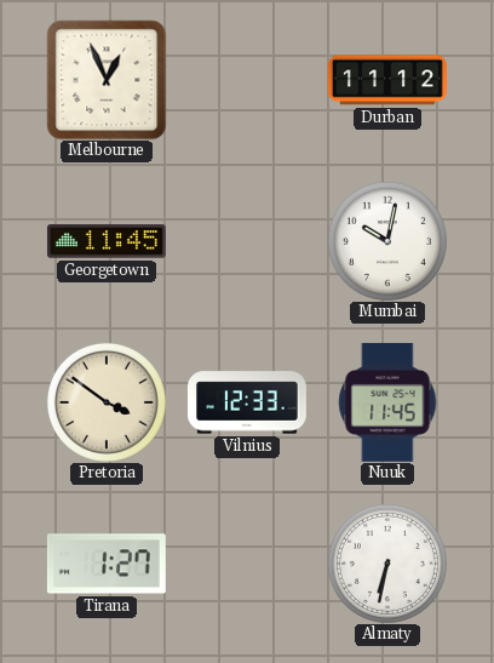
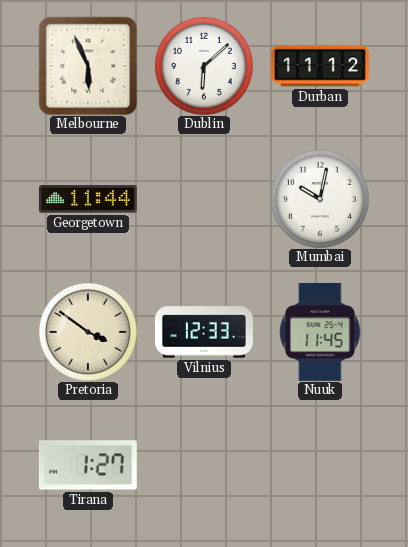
Melbourne: 12:56 -> 5:56 (88, 66)
Dublin: none -> 6:08 (204, 66)
Georgetown: 11:45 -> 11:44 (88, 199)
Almaty: 6:32 -> none (387, 564)
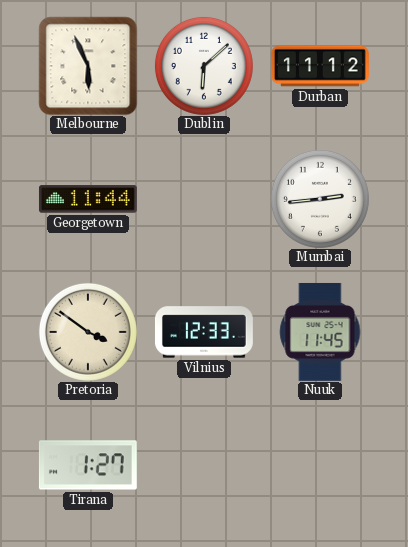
Mumbai: 10:02 -> 2:44 (320, 199)
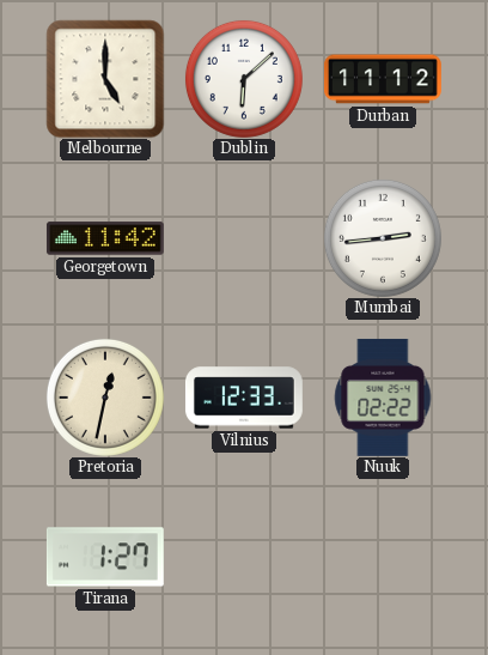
Melbourne: 5:56 -> 5:00 (105, 79)
Georgetown: 11:44 -> 11:42 (105, 238)
Pretoria: 3:51 -> 12:32 (105, 398)
Nuuk: 11:45 -> 02:22 (383, 398)
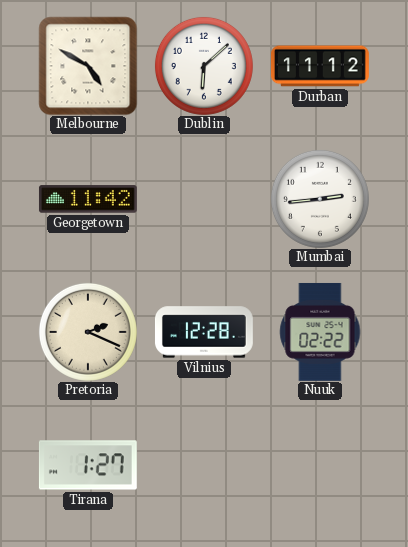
Melbourne: 5:00 -> 4:50 (88, 66)
Pretoria: 12:32 -> 2:19 (88, 332)
Vilnius: 12:33 -> 12:28 (204, 332)
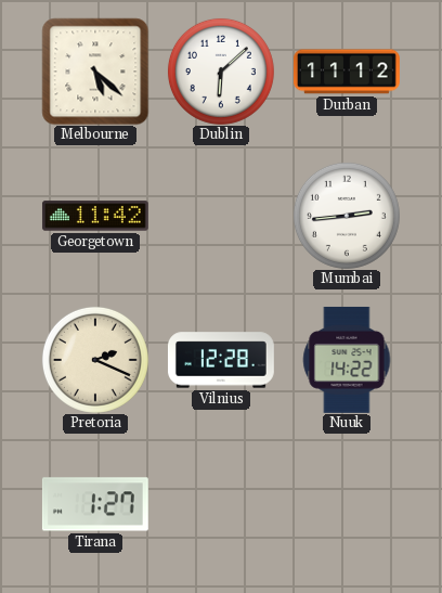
Melbourne: 4:50 -> 5:22 (95, 72)
Nuuk: 02:22 -> 14:22 (347, 360)
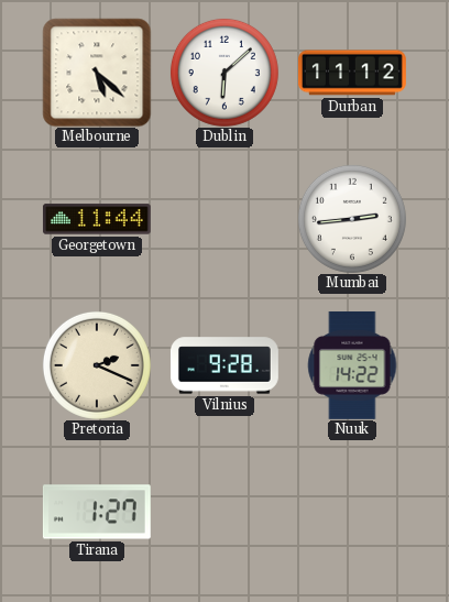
Georgetown: 11:42 -> 11:44 (97, 219)
Vilnius: 12:28 -> 9:28 (225, 365)
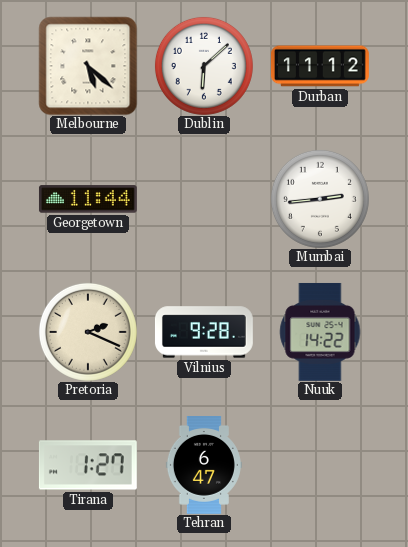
Tehran: none -> 6:47 (204, 466)
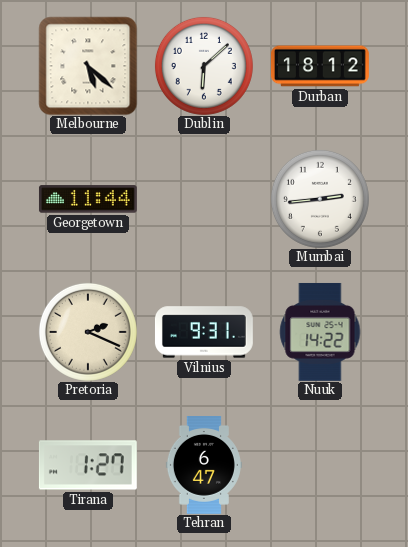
Durban: 11:12 -> 18:12 (320, 66)
Vilnius: 9:28 -> 9:31 (204, 332)
